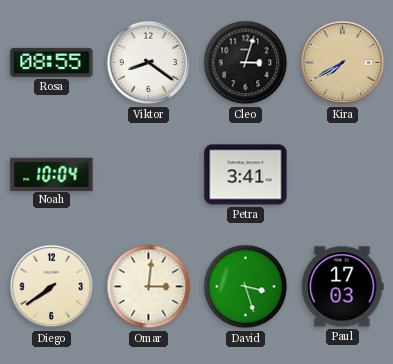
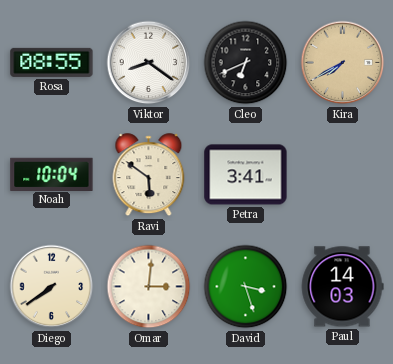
Cleo: 3:03 -> 6:41 (246, 63)
Ravi: none -> 5:51 (149, 175)
Paul: 17:03 -> 14:03 (342, 287)
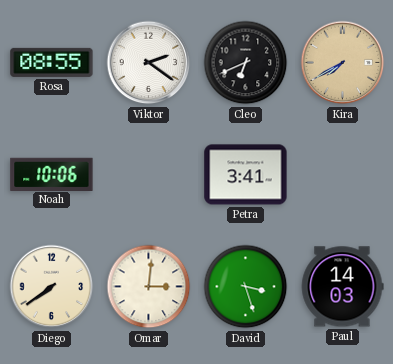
Viktor: 8:21 -> 2:21 (149, 63)
Noah: 10:04 -> 10:06 (52, 174)
Ravi: 5:51 -> none (149, 175)
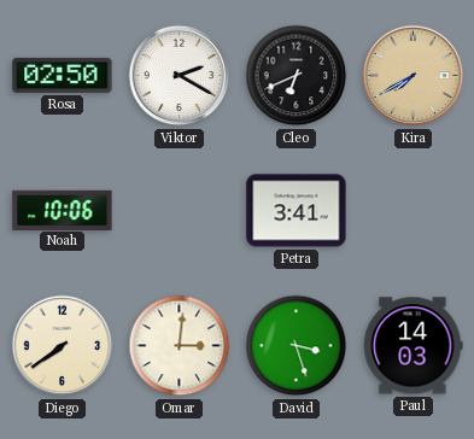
Rosa: 08:55 -> 02:50 (63, 75)
Viktor: 2:21 -> 2:20 (180, 76)
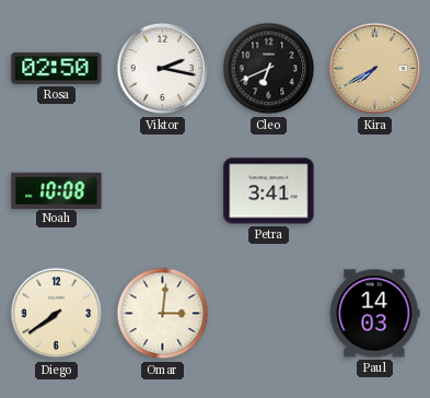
Viktor: 2:20 -> 2:17 (163, 69)
Noah: 10:06 -> 10:08 (57, 190)
David: 3:27 -> none (297, 346)
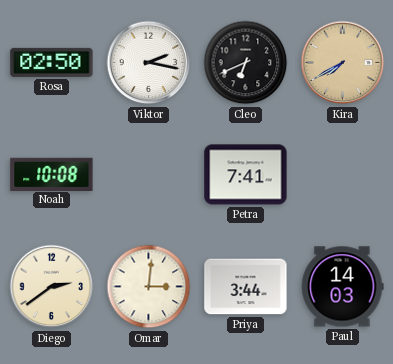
Petra: 3:41 -> 7:41 (246, 175)
Diego: 7:39 -> 2:39 (52, 287)
Priya: none -> 3:44 (246, 287)
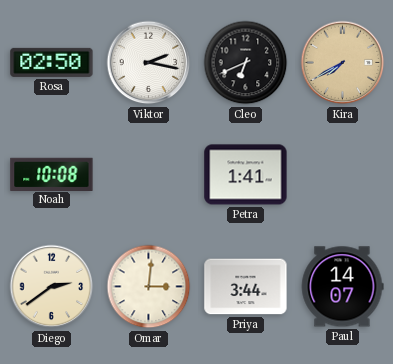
Petra: 7:41 -> 1:41 (246, 175)
Paul: 14:03 -> 14:07 (342, 287)
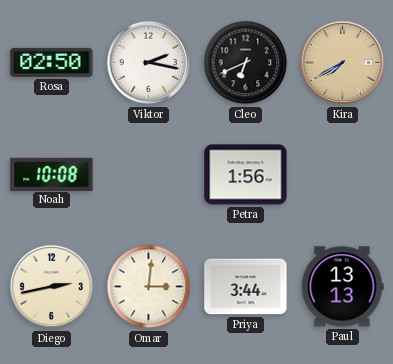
Petra: 1:41 -> 1:56 (246, 175)
Diego: 2:39 -> 2:43 (52, 287)
Paul: 14:07 -> 13:13 (342, 287)
